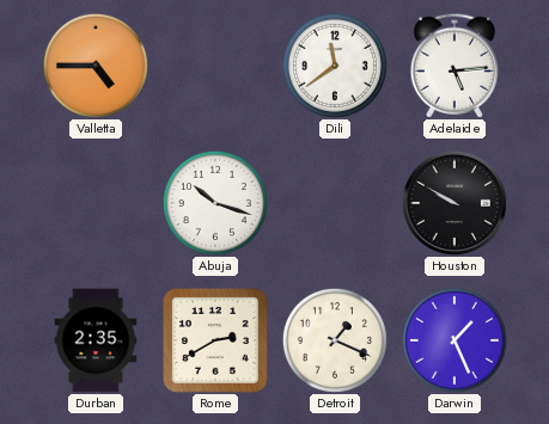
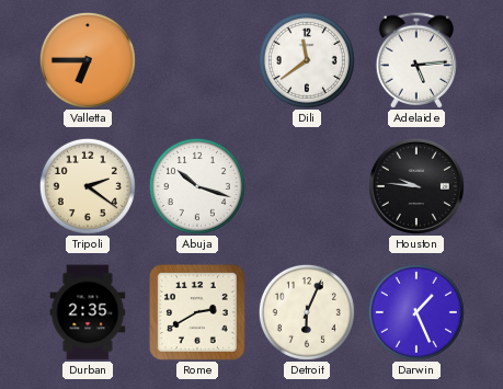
Valletta: 4:45 -> 6:45 (88, 60)
Tripoli: none -> 2:21 (88, 186)
Houston: 9:50 -> 9:46 (416, 186)
Detroit: 1:19 -> 6:04 (307, 312)
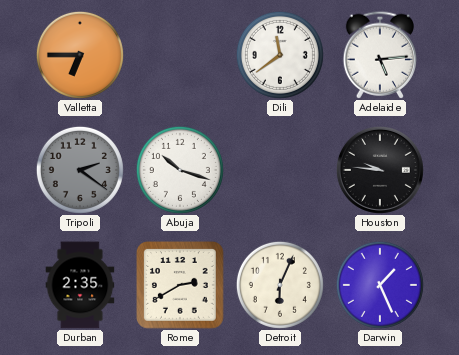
Tripoli dial: cream -> grey (80, 170)
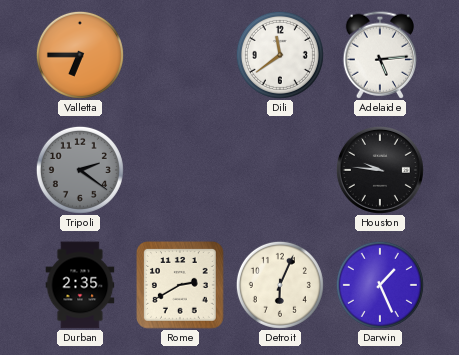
Abuja: 10:18 -> none (180, 170)
